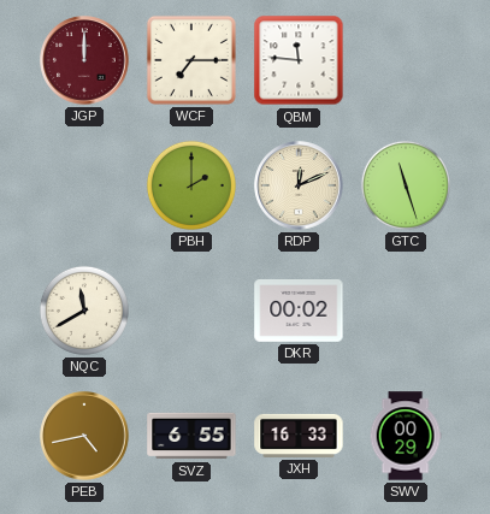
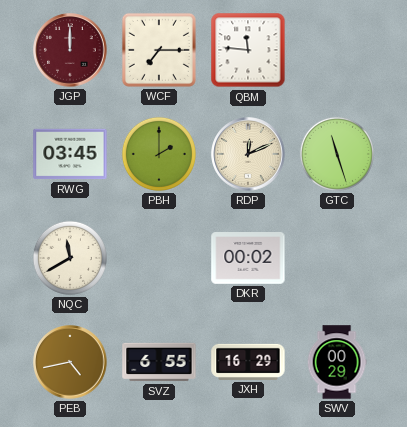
RWG: none -> 03:45 (70, 154)
JXH: 16:33 -> 16:29 (248, 362)
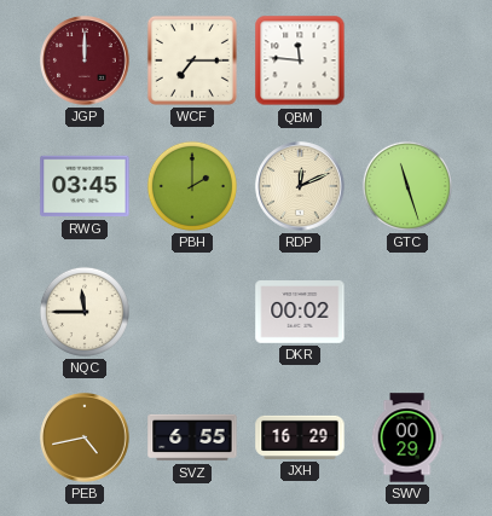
NQC: 11:40 -> 11:45 (85, 312)
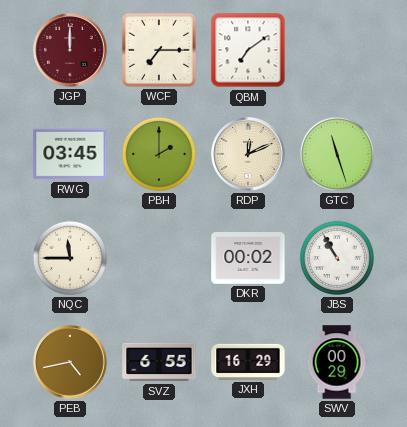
QBM: 11:46 -> 7:09 (248, 50)
JBS: none -> 10:55 (337, 258)
